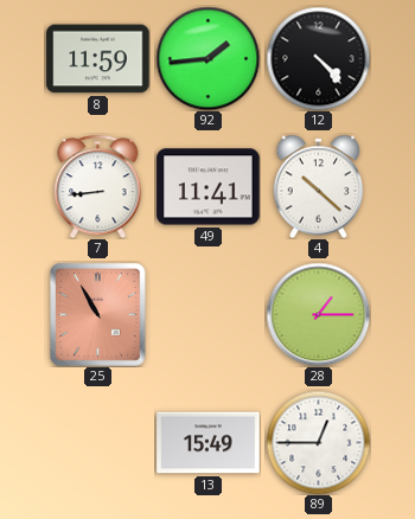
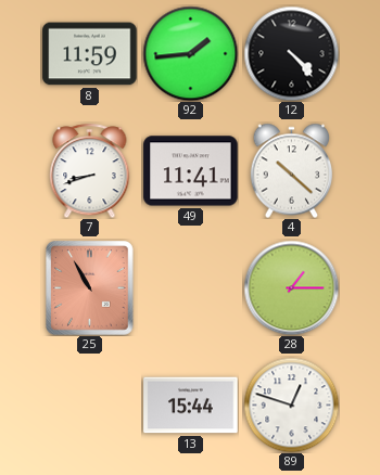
7: 8:44 -> 8:42 (90, 170)
13: 15:49 -> 15:44 (191, 406)
89: 12:45 -> 12:48 (291, 405)
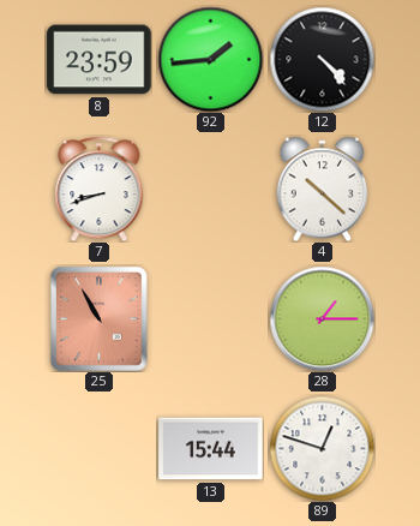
8: 11:59 -> 23:59 (100, 60)
49: 11:41 -> none (191, 171)
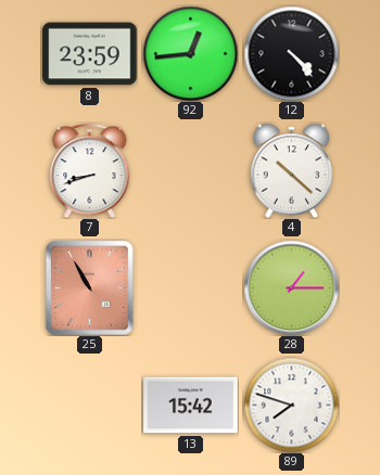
92: 1:44 -> 12:44 (190, 53)
13: 15:44 -> 15:42 (191, 406)
89: 12:48 -> 7:48 (291, 405)
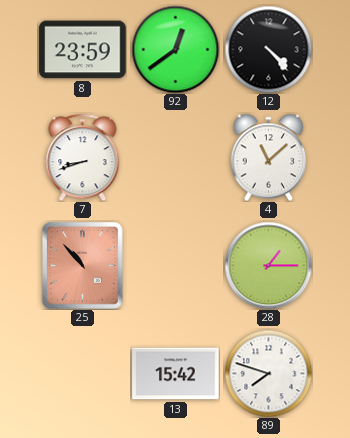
92: 12:44 -> 12:39 (175, 49)
4: 10:22 -> 11:08 (269, 157)
25: 10:55 -> 10:53 (83, 266)
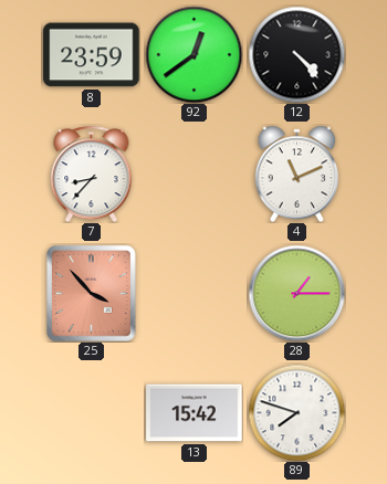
7: 8:42 -> 8:37 (92, 173)
4: 11:08 -> 11:11 (297, 173)
25: 10:53 -> 3:53 (92, 294)
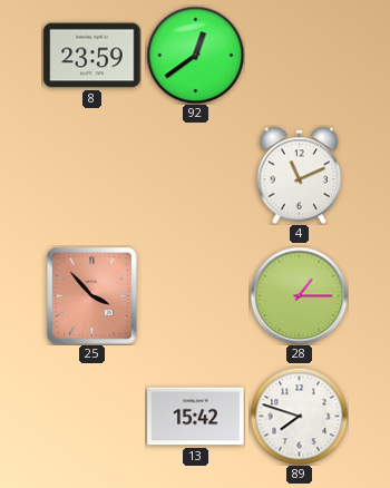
12: 4:23 -> none (296, 54)
7: 8:37 -> none (92, 173)
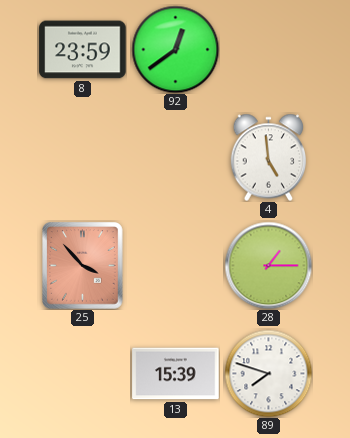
4: 11:11 -> 4:59 (269, 157)
13: 15:42 -> 15:39 (176, 374)
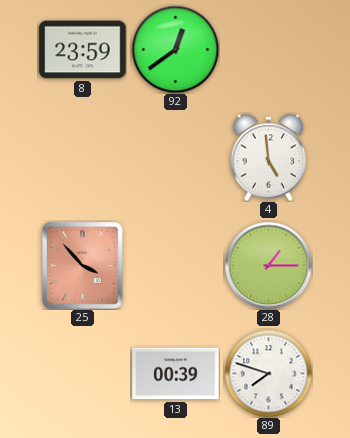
13: 15:39 -> 00:39 (176, 374)
